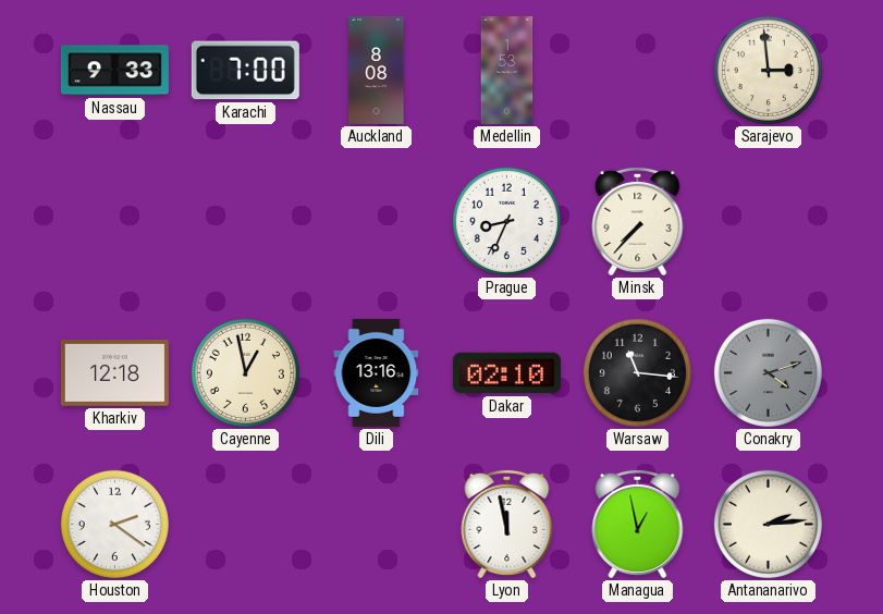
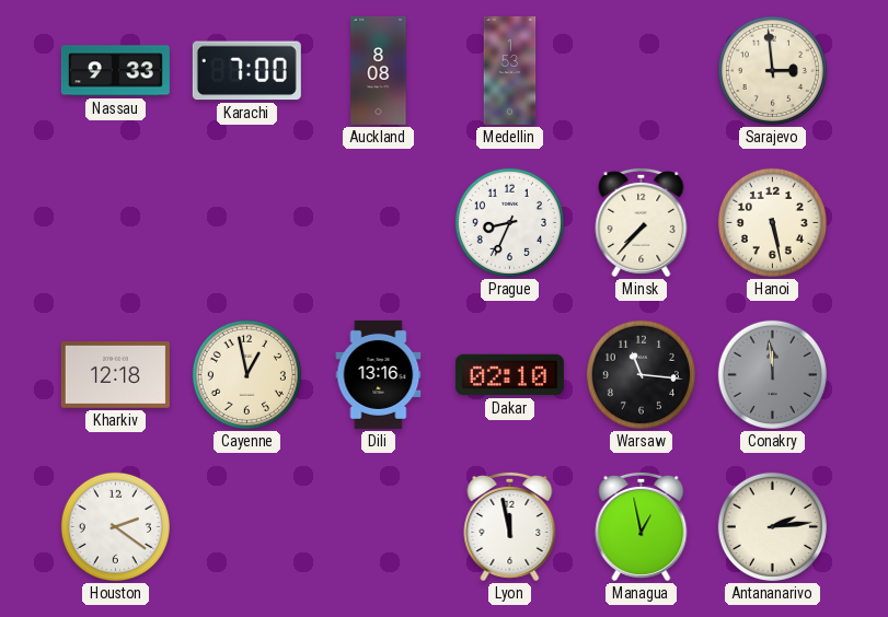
Hanoi: none -> 5:28 (772, 222)
Conakry: 4:12 -> 11:59 (772, 374)
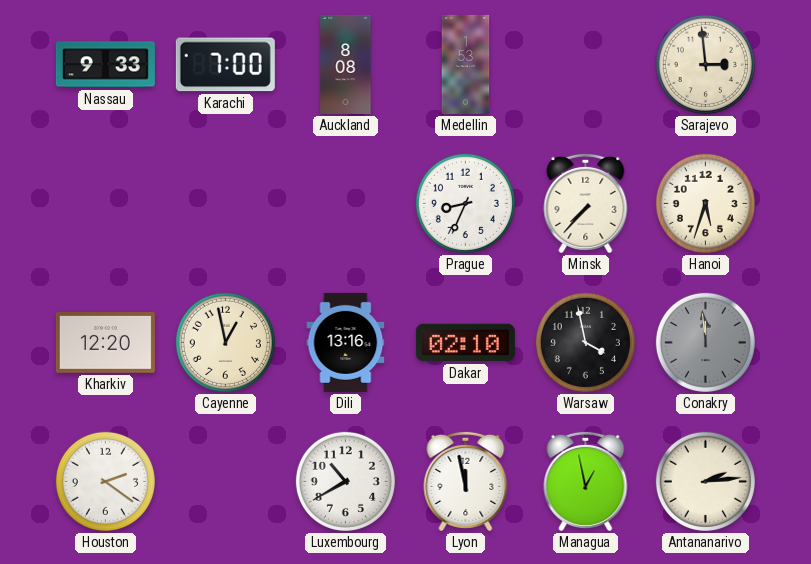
Hanoi: 5:28 -> 5:33 (705, 203)
Kharkiv: 12:18 -> 12:20 (105, 343)
Warsaw: 11:16 -> 3:58 (585, 342)
Luxembourg: none -> 10:40 (345, 481)
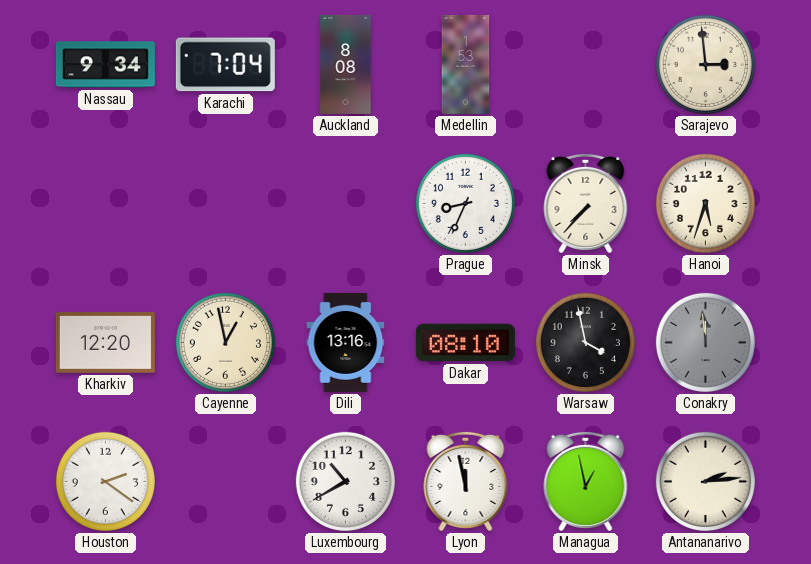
Nassau: 9:33 -> 9:34 (105, 65)
Karachi: 7:00 -> 7:04 (225, 65)
Dakar: 02:10 -> 08:10 (465, 343)
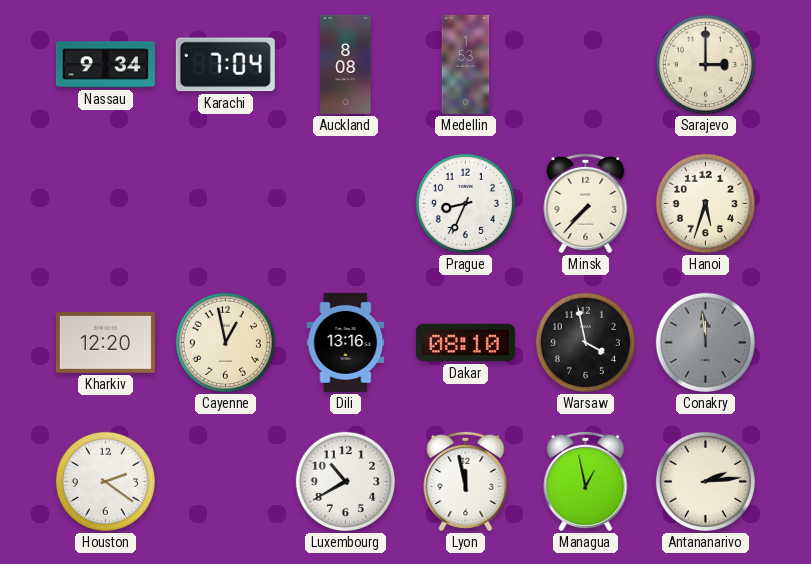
Sarajevo: 2:59 -> 3:00 (705, 64)
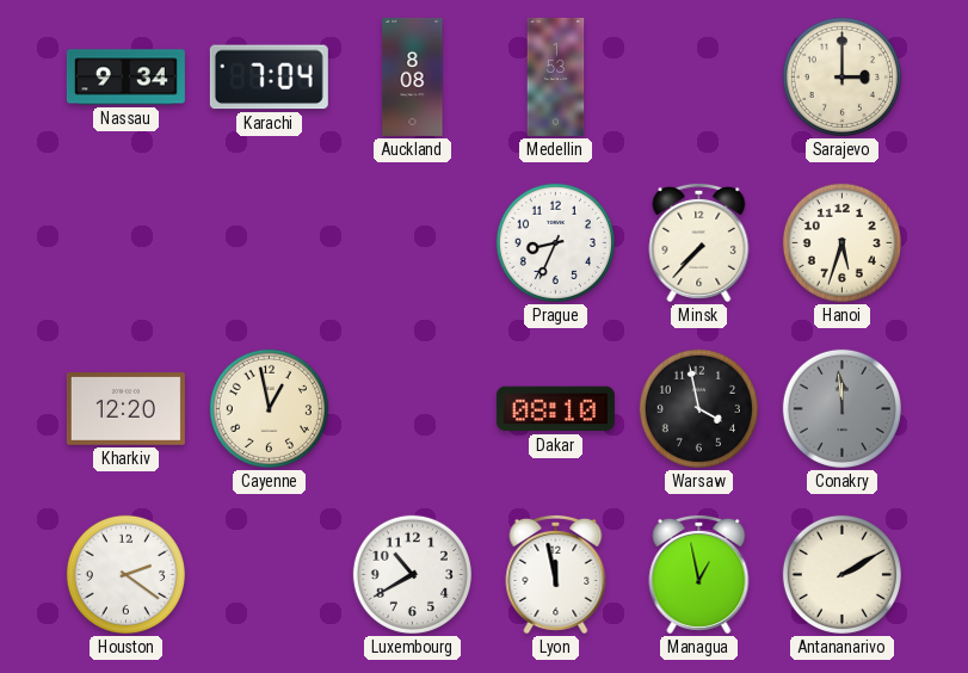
Dili: 13:16 -> none (346, 342)
Antananarivo: 2:14 -> 2:10 (841, 574)
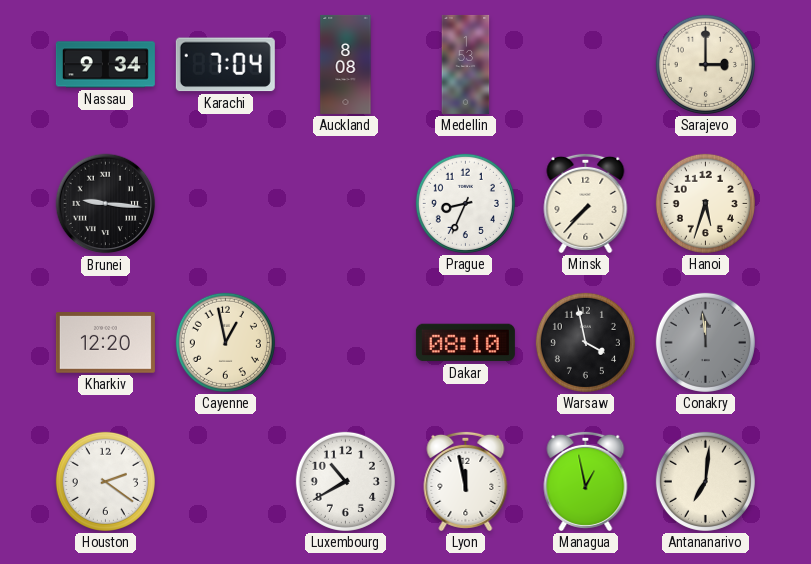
Brunei: none -> 9:16 (106, 204)
Antananarivo: 2:10 -> 7:01 (705, 481)
